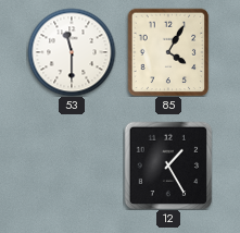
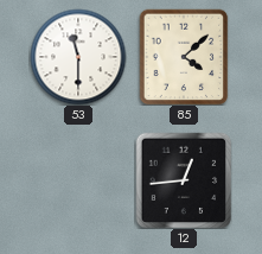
85: 4:05 -> 4:08 (184, 57)
12: 1:25 -> 12:44 (184, 180)
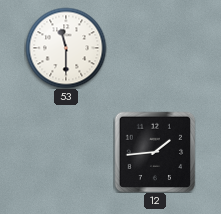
85: 4:08 -> none (184, 57)
12: 12:44 -> 1:44 (155, 152)
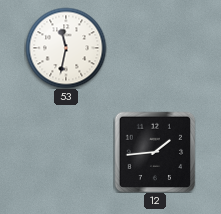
53: 11:30 -> 11:32 (66, 48)
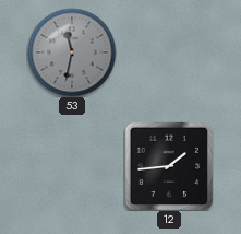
53 dial: white -> grey (72, 52)
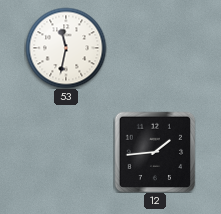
53 dial: grey -> white (66, 48)
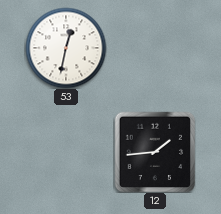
53: 11:32 -> 12:32 (66, 48)
